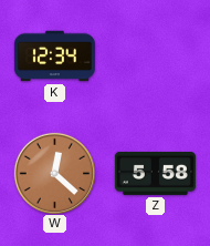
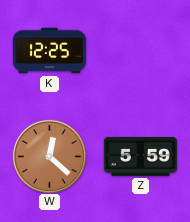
K: 12:34 -> 12:25 (49, 51)
Z: 5:58 -> 5:59 (140, 156)
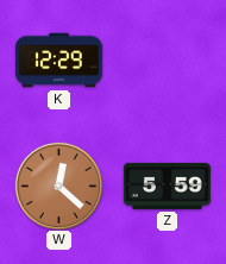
K: 12:25 -> 12:29 (58, 61)
